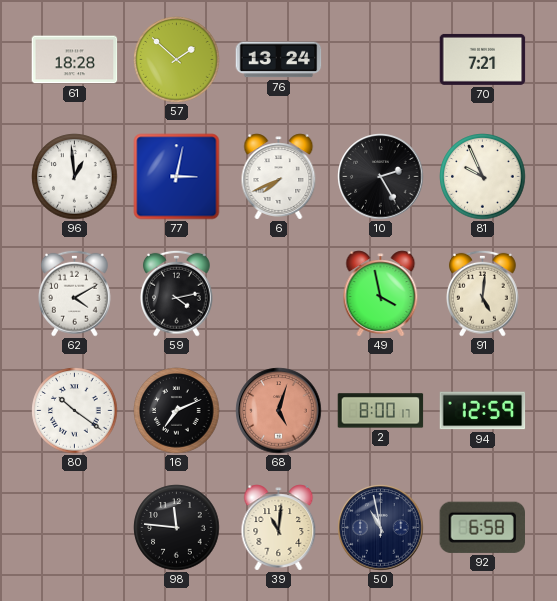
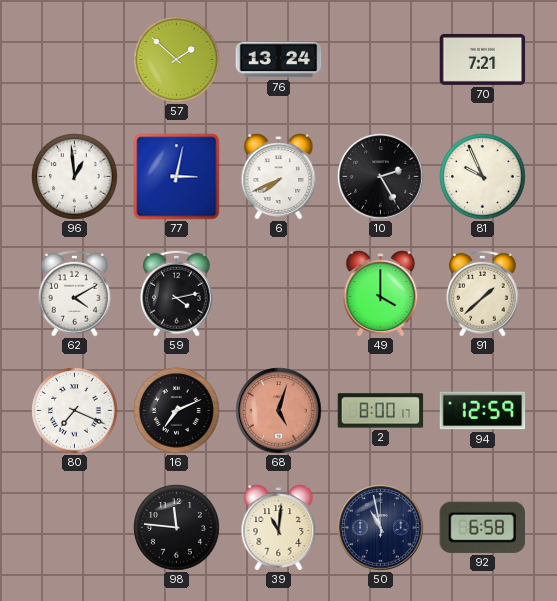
61: 18:28 -> none (75, 60)
49: 3:58 -> 4:00 (381, 294)
91: 5:01 -> 1:38 (483, 293)
80: 10:21 -> 7:19 (75, 411)
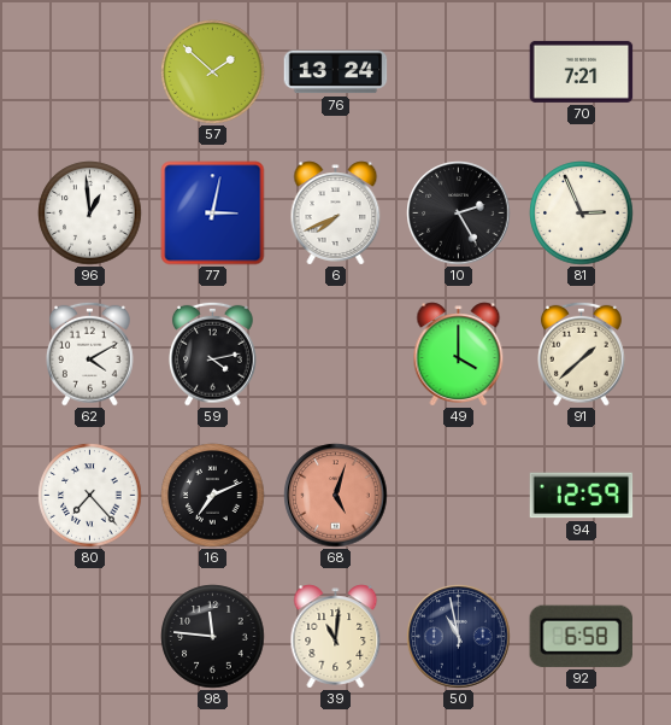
81: 9:56 -> 2:56 (582, 214)
80: 7:19 -> 7:23 (90, 496)
2: 8:00 -> none (381, 411)
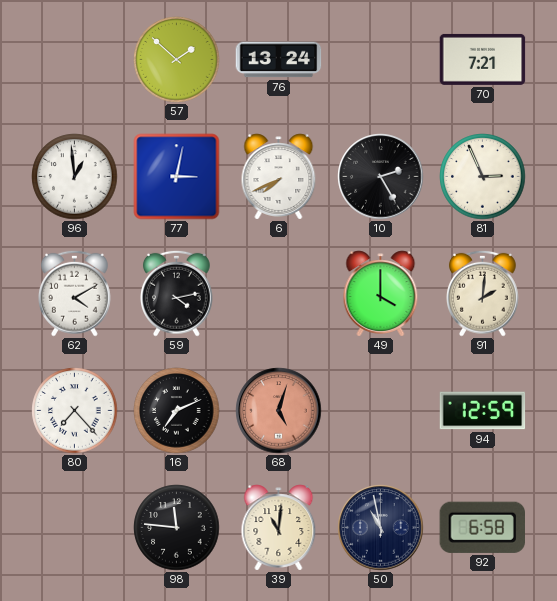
91: 1:38 -> 2:01 (483, 293)
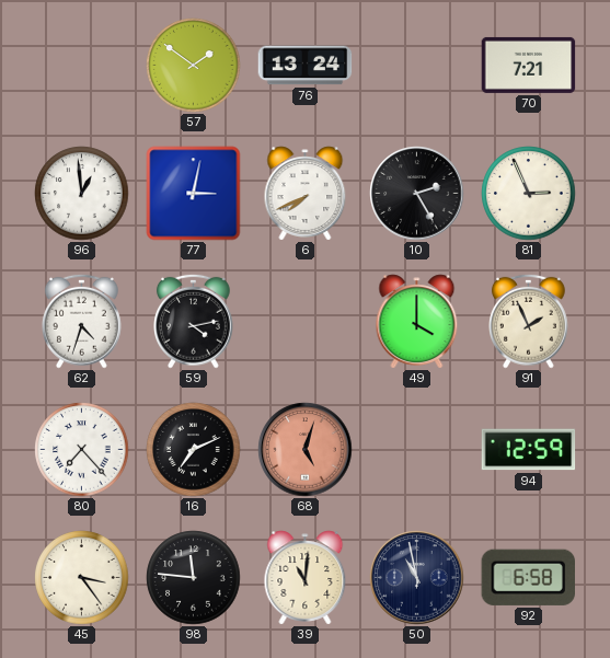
57: 1:52 -> 1:51 (194, 66)
62: 4:10 -> 4:33 (82, 321)
91: 2:01 -> 1:56 (529, 321)
45: none -> 3:24 (82, 578)
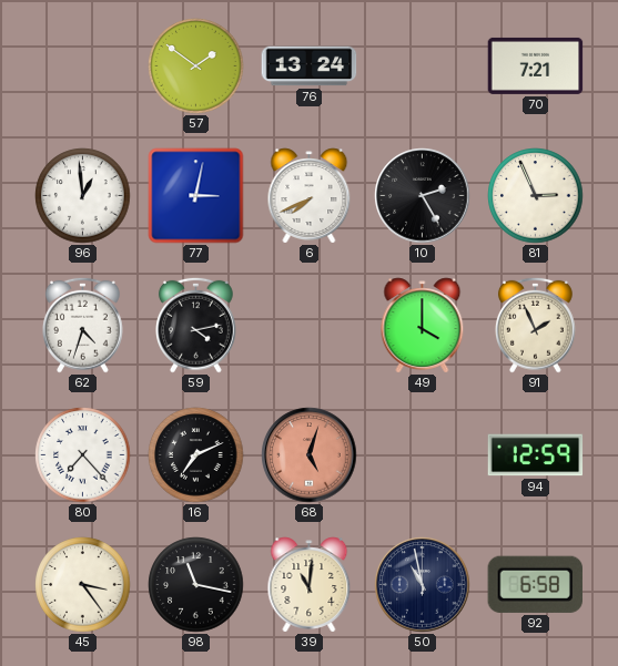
98: 11:46 -> 11:17 (196, 585)
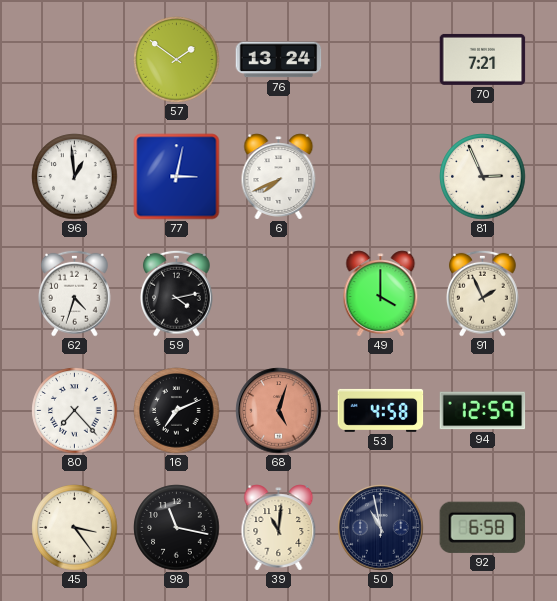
10: 2:25 -> none (423, 196)
53: none -> 4:58 (381, 410)
